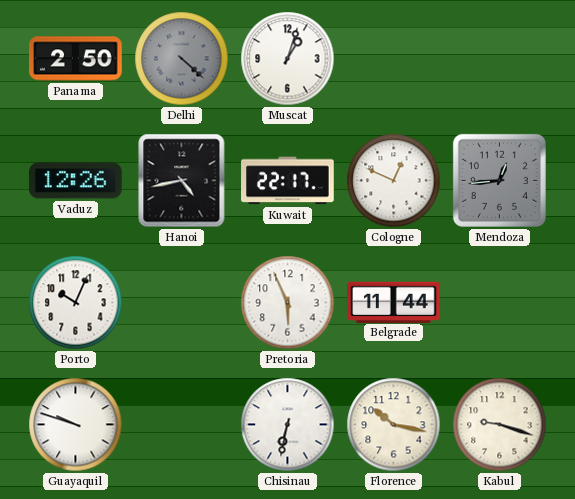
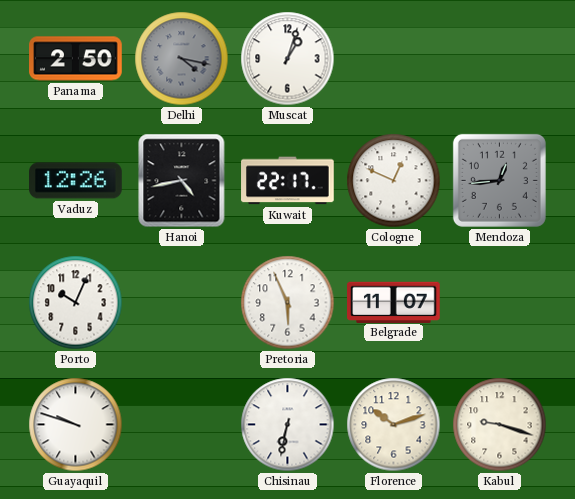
Delhi: 4:22 -> 4:17 (182, 59)
Belgrade: 11:44 -> 11:07 (394, 302)
Florence: 10:17 -> 10:12 (394, 425)
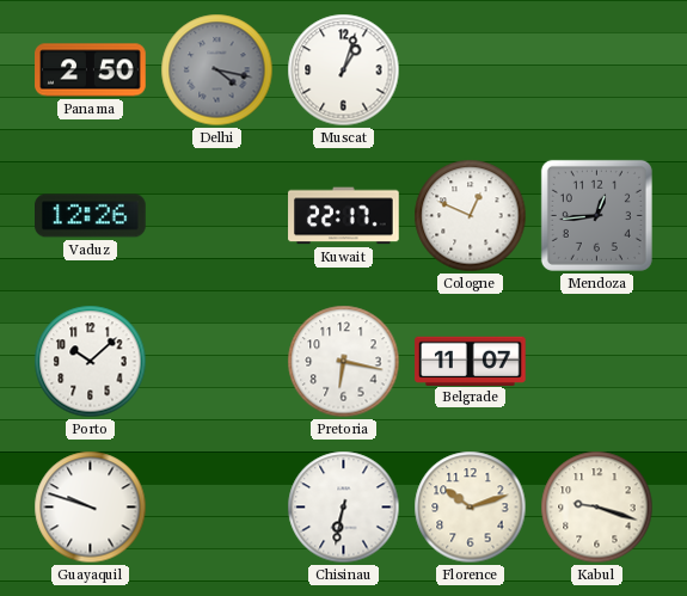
Hanoi: 4:43 -> none (182, 181)
Porto: 10:04 -> 10:08 (91, 362)
Pretoria: 5:56 -> 6:17 (344, 362)
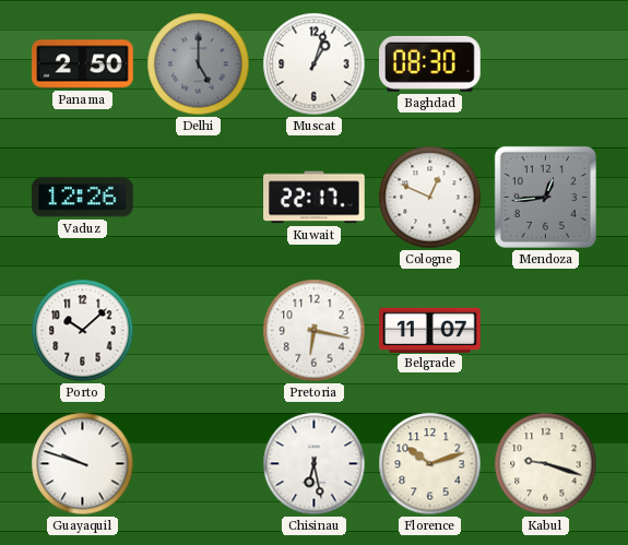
Delhi: 4:17 -> 5:00 (199, 64)
Baghdad: none -> 08:30 (430, 63)
Chisinau: 6:32 -> 6:28 (315, 464)
